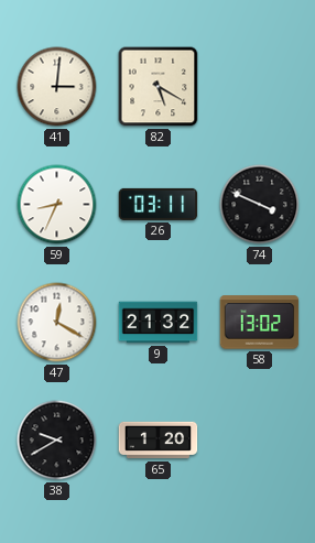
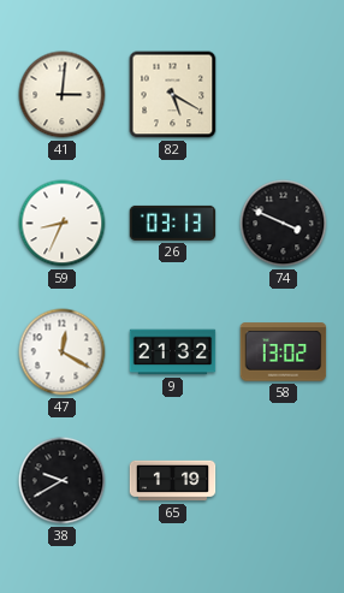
26: 03:11 -> 03:13 (173, 223)
65: 1:20 -> 1:19 (173, 481)
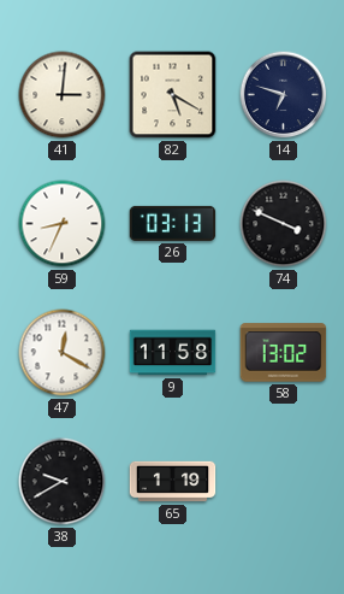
14: none -> 6:48 (284, 95)
9: 21:32 -> 11:58 (173, 353)
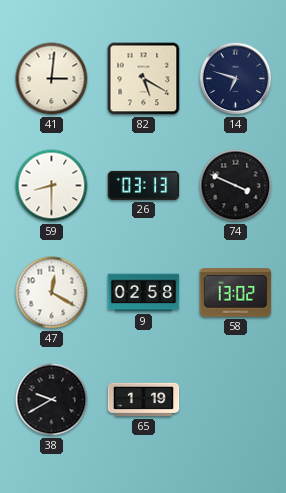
59: 8:34 -> 8:30 (52, 186)
9: 11:58 -> 02:58 (144, 293)
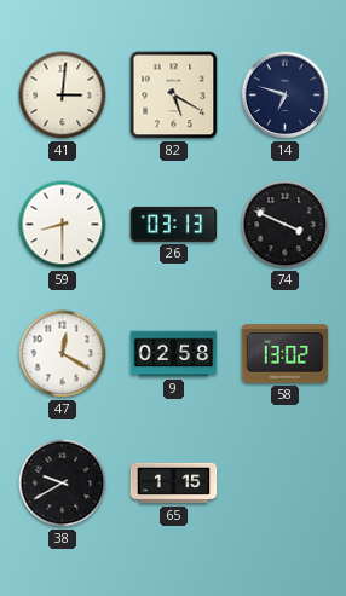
65: 1:19 -> 1:15 (174, 484)
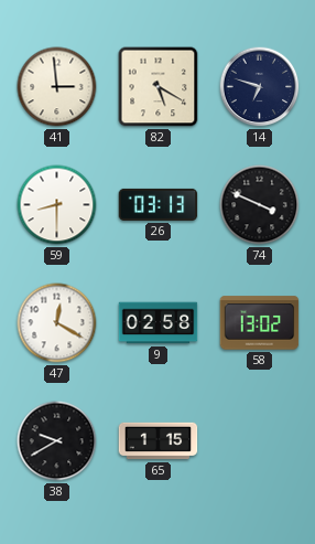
41: 3:01 -> 2:59 (57, 87)
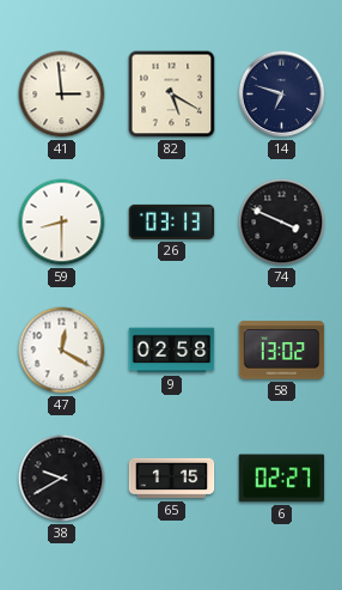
6: none -> 02:27 (282, 479)
